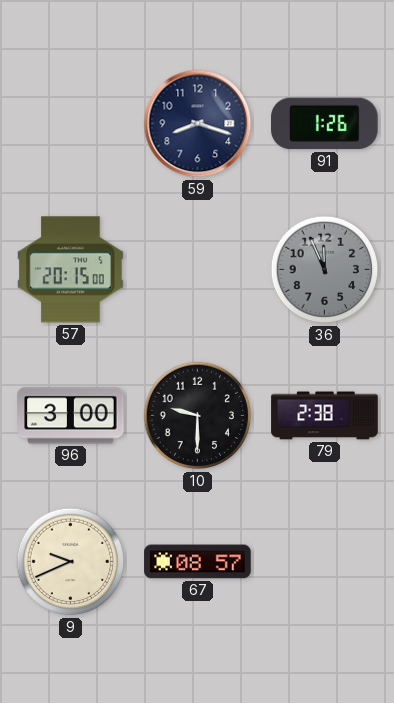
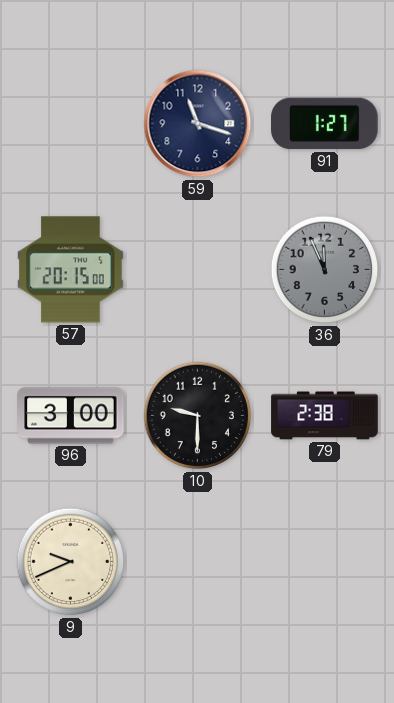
59: 8:18 -> 11:18 (198, 124)
91: 1:26 -> 1:27 (325, 124)
67: 08:57 -> none (198, 562)
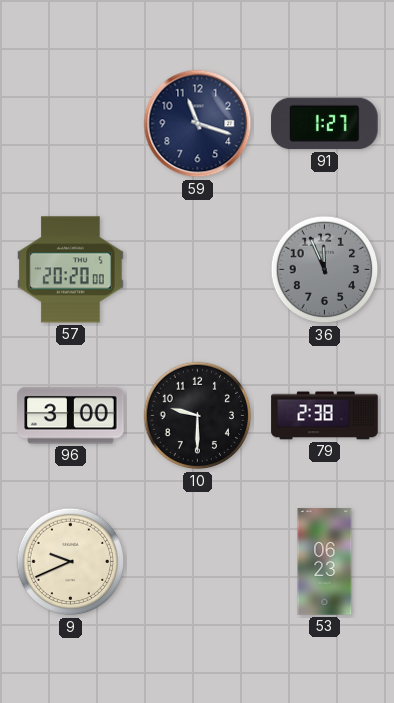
57: 20:15 -> 20:20 (71, 270)
53: none -> 06:23 (325, 562)
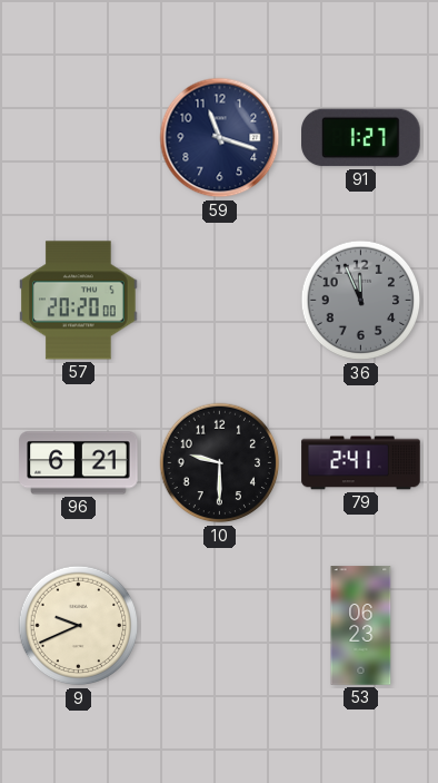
96: 3:00 -> 6:21 (79, 463)
79: 2:38 -> 2:41 (361, 463)
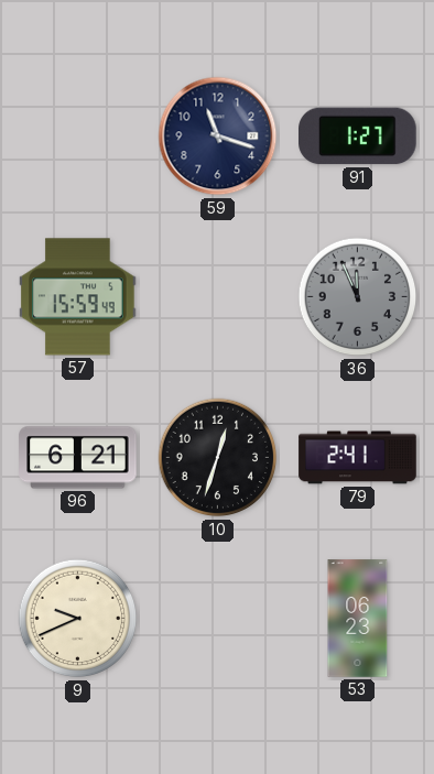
57: 20:20 -> 15:59 (78, 297)
10: 9:30 -> 12:33 (218, 458)
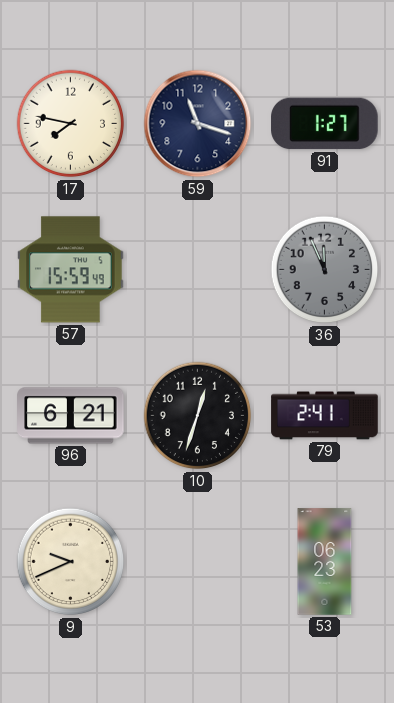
17: none -> 7:47 (71, 124)
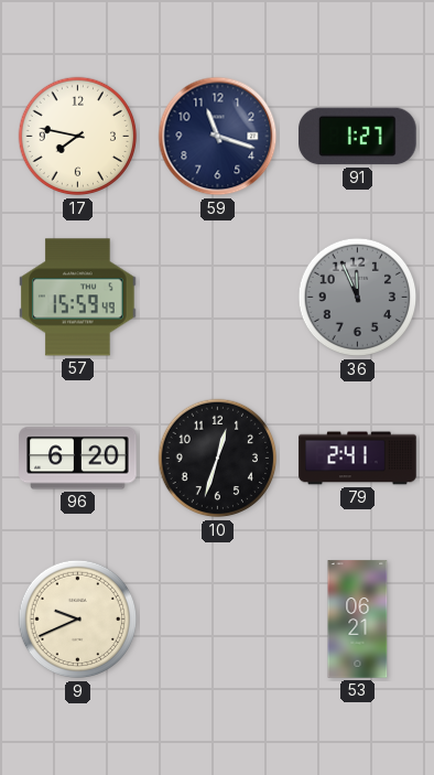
96: 6:21 -> 6:20 (78, 459)
53: 06:23 -> 06:21 (358, 620)
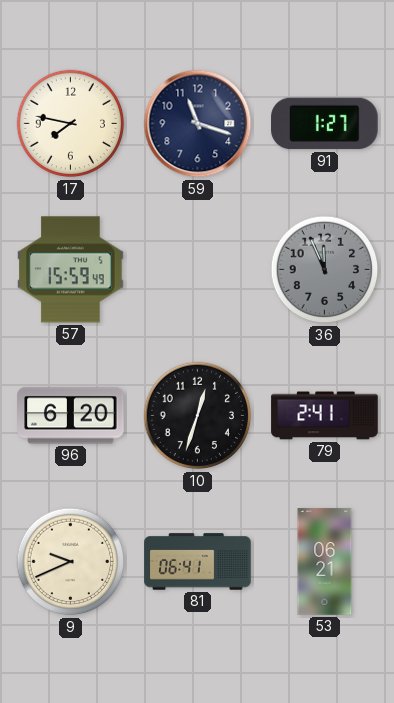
81: none -> 06:41 (198, 562)
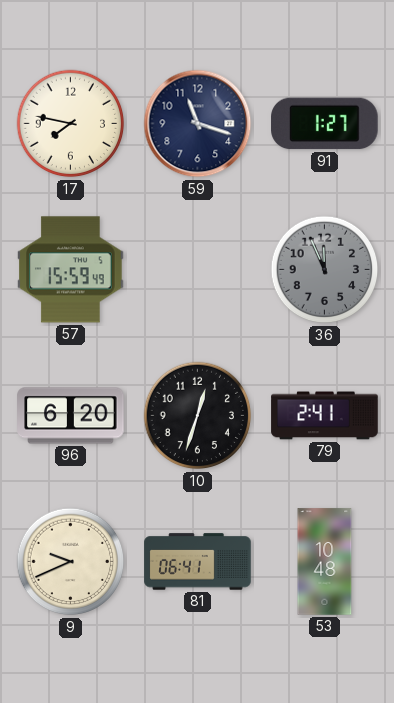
53: 06:21 -> 10:48 (325, 562)
